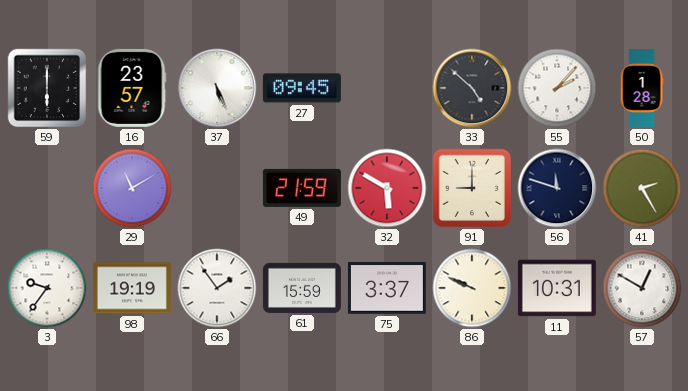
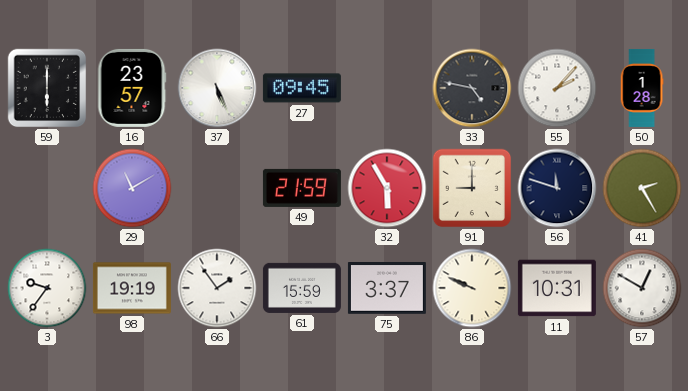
33: 4:52 -> 4:47 (472, 88)
32: 5:50 -> 5:55 (387, 188)
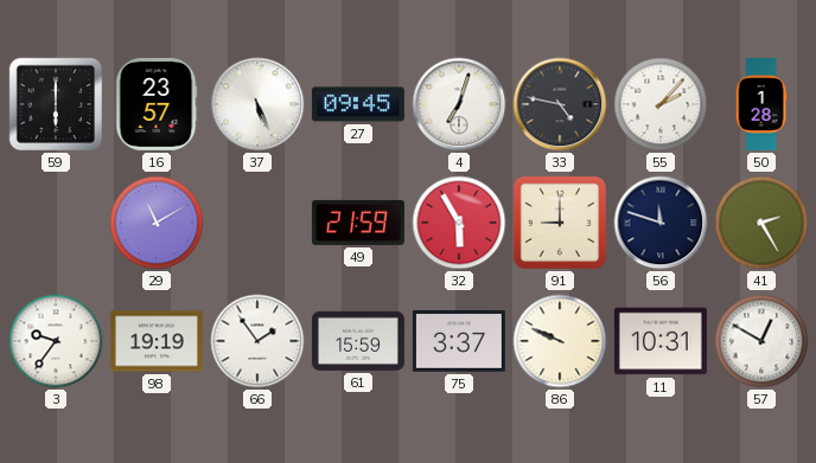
4: none -> 7:03 (459, 104)
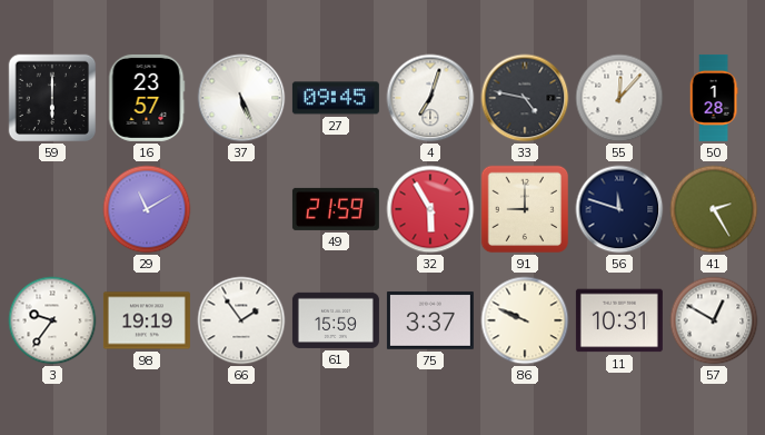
55: 2:07 -> 12:07 (619, 98)
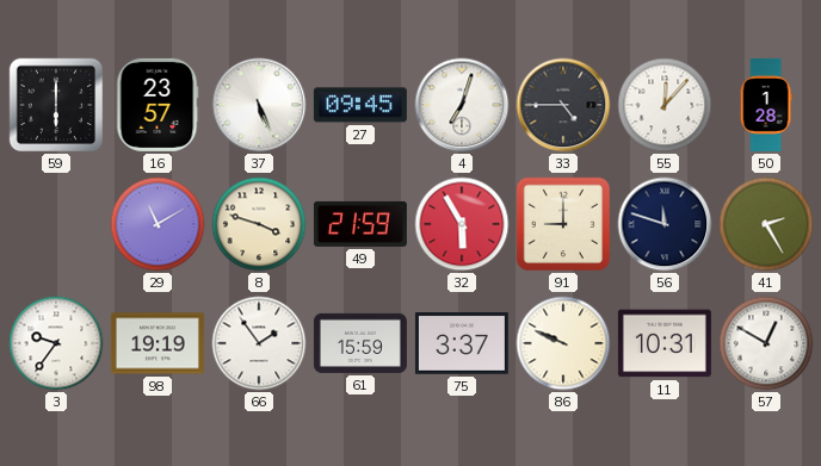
33: 4:47 -> 4:45 (563, 105)
8: none -> 3:48 (259, 224)
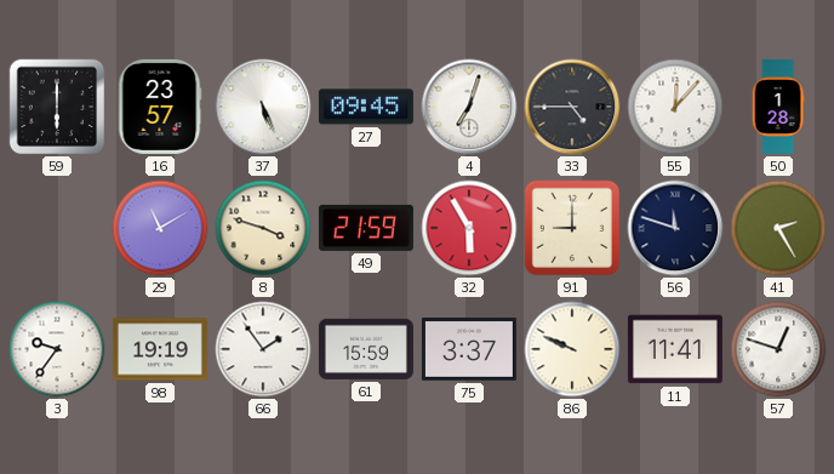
11: 10:31 -> 11:41 (675, 349)
57: 12:50 -> 12:48 (778, 349)
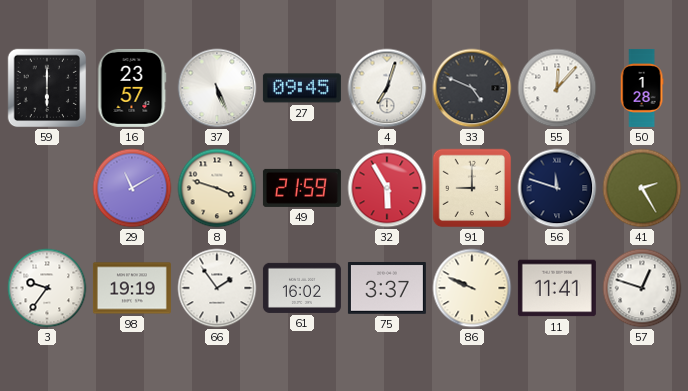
33: 4:45 -> 4:49 (472, 88)
61: 15:59 -> 16:02 (302, 288)
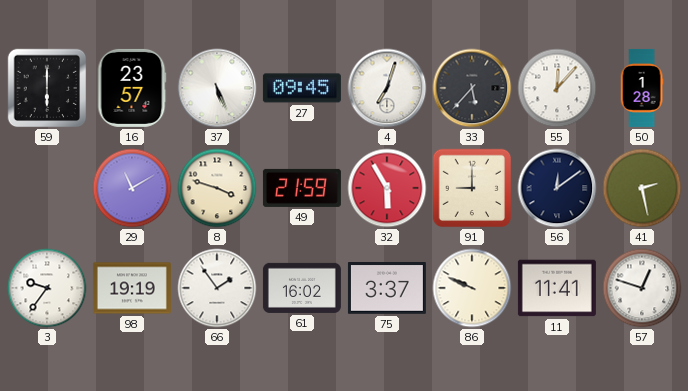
33: 4:49 -> 5:37 (472, 88)
56: 11:48 -> 12:09 (557, 188)
41: 2:25 -> 2:28 (642, 188)
